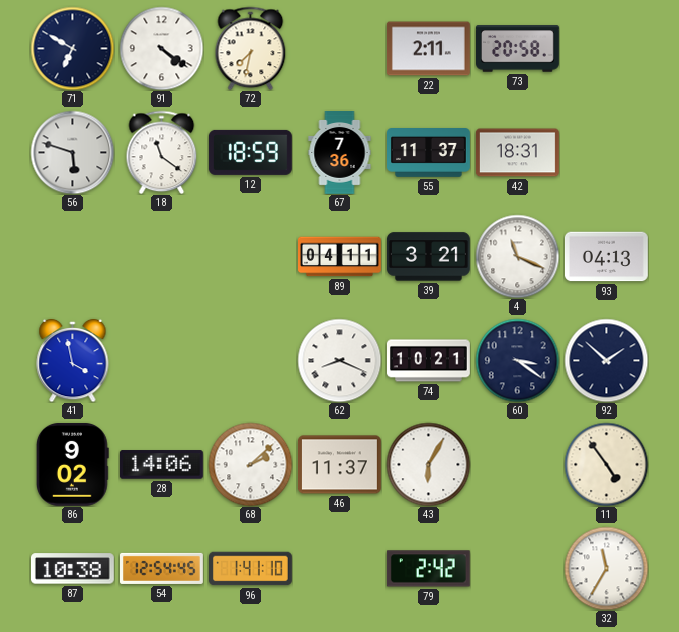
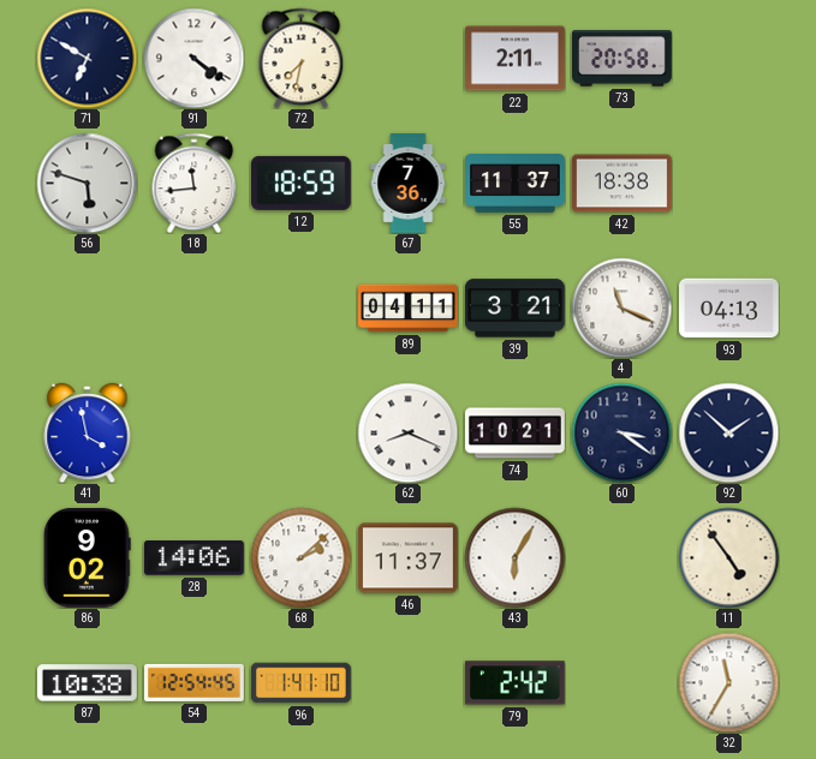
18: 11:21 -> 11:44 (195, 183)
42: 18:31 -> 18:38 (621, 184)
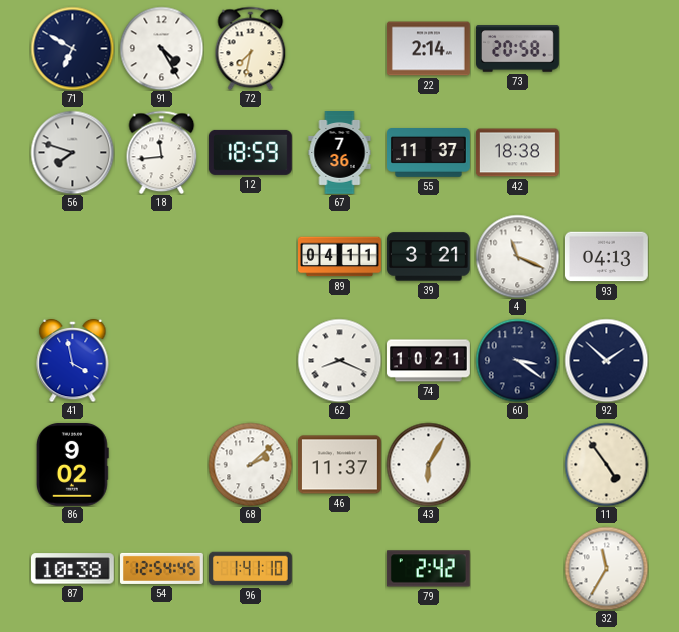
91: 4:21 -> 4:25 (161, 48)
22: 2:11 -> 2:14 (429, 49)
56: 5:48 -> 7:48 (72, 152)
28: 14:06 -> none (193, 558)
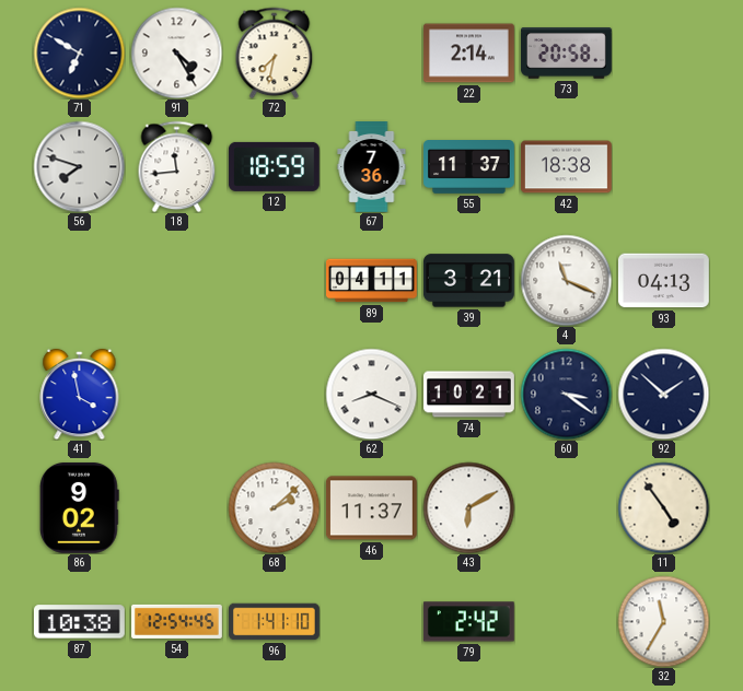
43: 6:05 -> 6:10 (468, 507)
